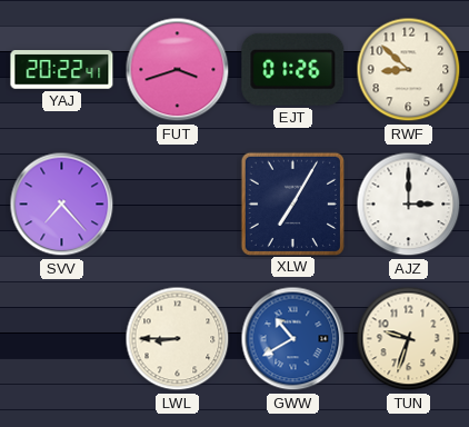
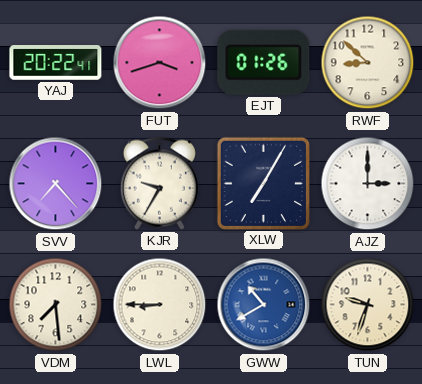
KJR: none -> 9:35 (159, 183)
VDM: none -> 7:29 (56, 305)
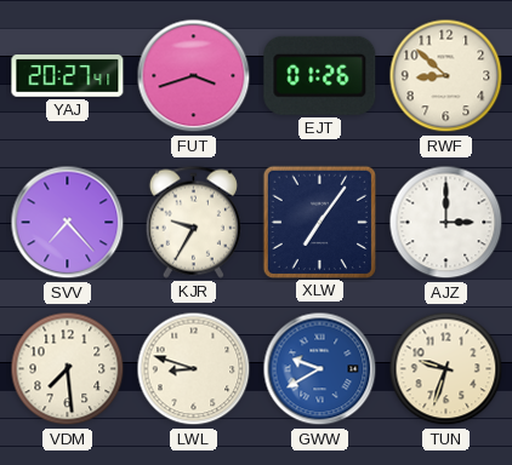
YAJ: 20:22 -> 20:27 (68, 76)
XLW: 7:05 -> 7:06 (319, 222)
LWL: 8:45 -> 8:48 (194, 369)
GWW: 10:40 -> 9:40 (320, 369)
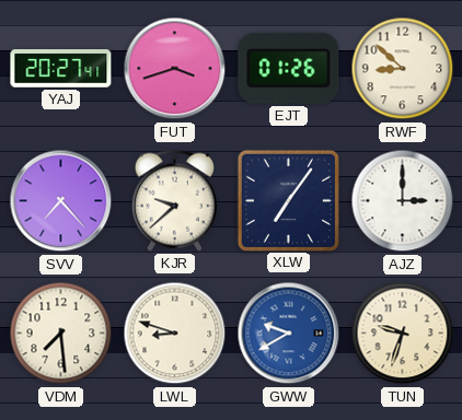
KJR: 9:35 -> 9:38 (174, 200)
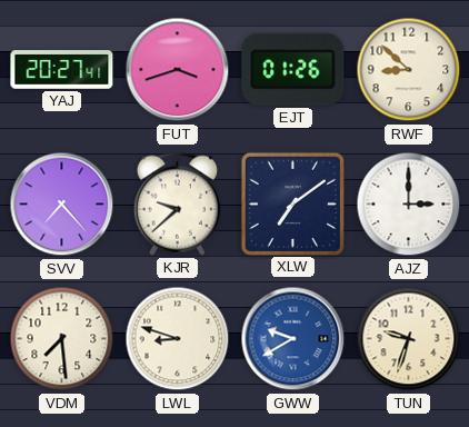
XLW: 7:06 -> 7:09 (292, 203)
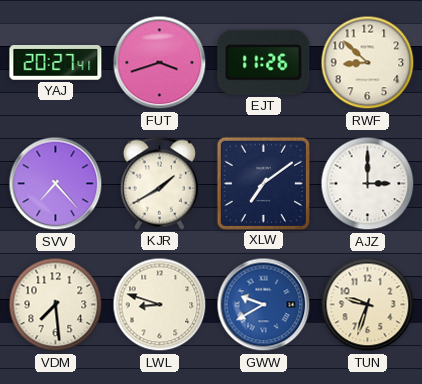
EJT: 01:26 -> 11:26 (264, 62)
KJR: 9:38 -> 1:40 (159, 183)
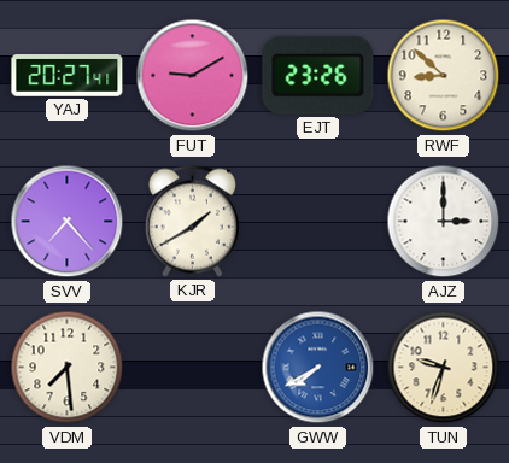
FUT: 3:42 -> 9:10 (193, 76)
EJT: 11:26 -> 23:26 (318, 75)
XLW: 7:09 -> none (263, 183)
LWL: 8:48 -> none (160, 305)
GWW: 9:40 -> 7:40 (318, 368)
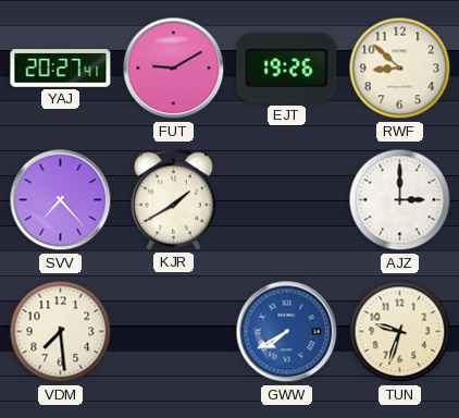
EJT: 23:26 -> 19:26 (287, 67)
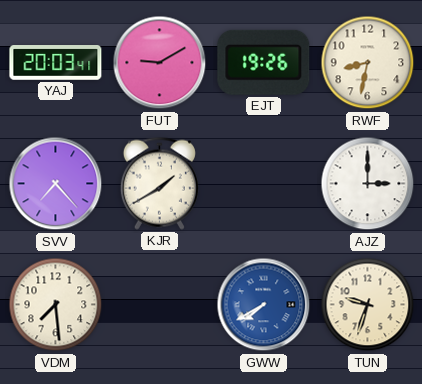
YAJ: 20:27 -> 20:03 (56, 63)
RWF: 8:52 -> 8:32 (368, 63)
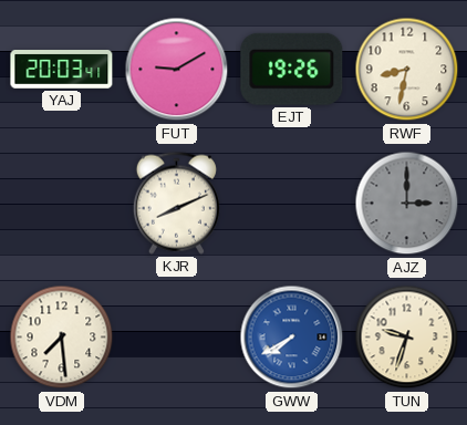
SVV: 7:23 -> none (56, 184)
KJR: 1:40 -> 8:11 (176, 203)
AJZ dial: white -> grey (407, 204)
